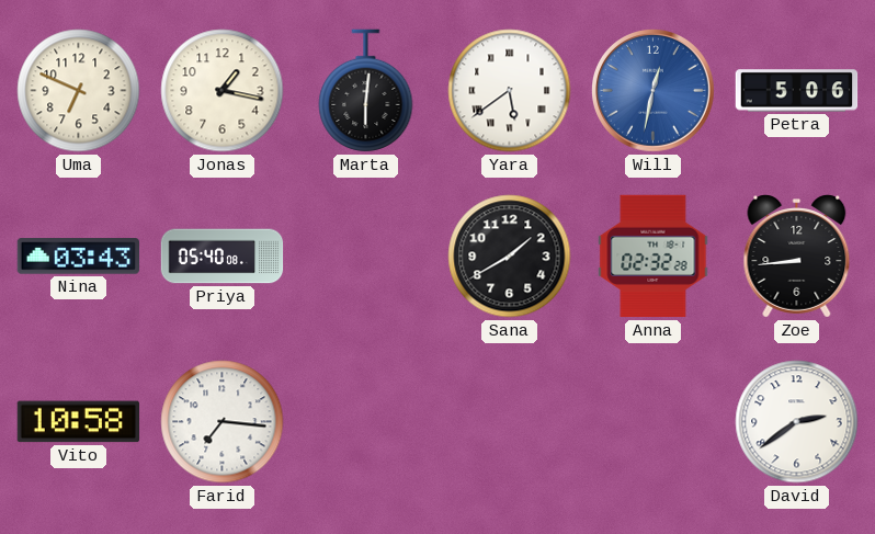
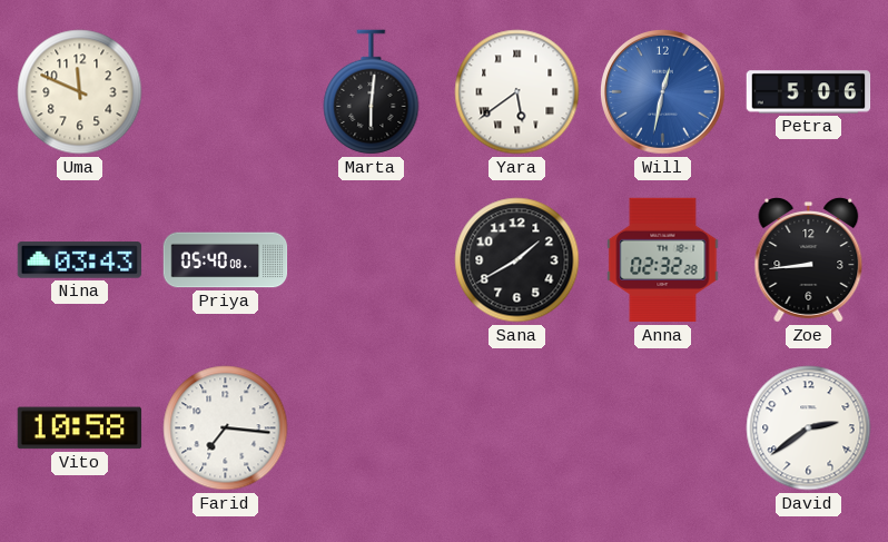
Uma: 6:49 -> 11:49 (80, 92)
Jonas: 1:17 -> none (223, 91)
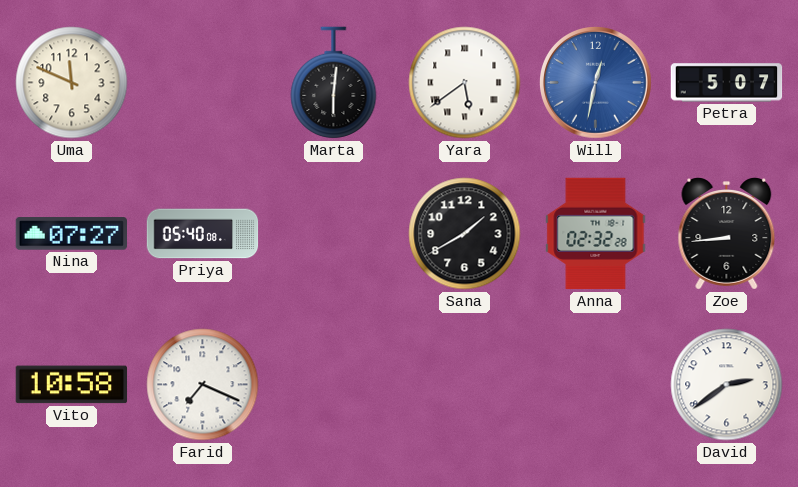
Petra: 5:06 -> 5:07 (727, 83)
Nina: 03:43 -> 07:27 (71, 234)
Farid: 7:16 -> 7:19 (203, 385)
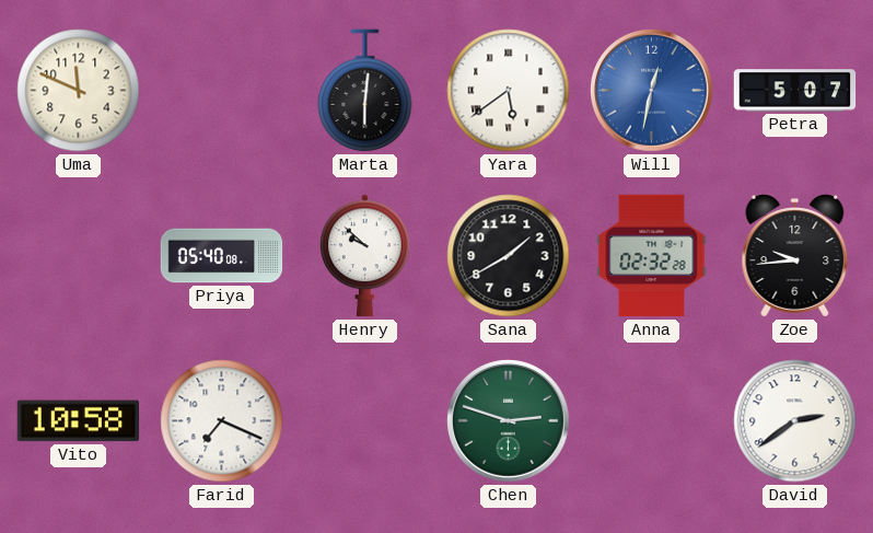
Nina: 07:27 -> none (71, 234)
Henry: none -> 9:52 (365, 256)
Zoe: 8:44 -> 9:44 (795, 256)
Chen: none -> 2:48 (509, 421)
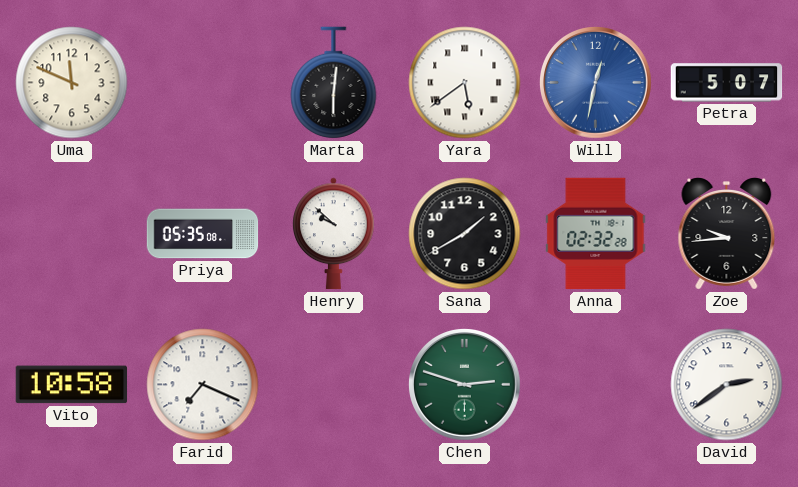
Priya: 05:40 -> 05:35 (203, 234)
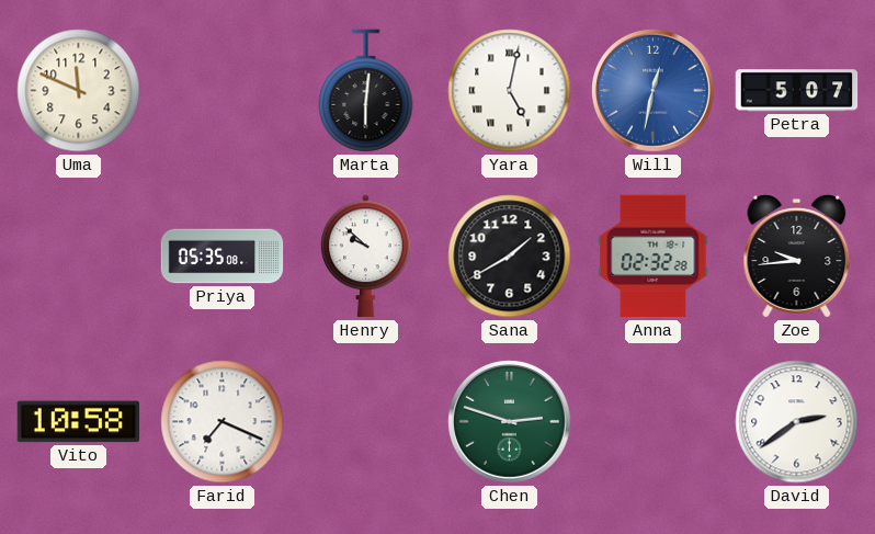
Yara: 5:39 -> 5:02 (510, 91)
